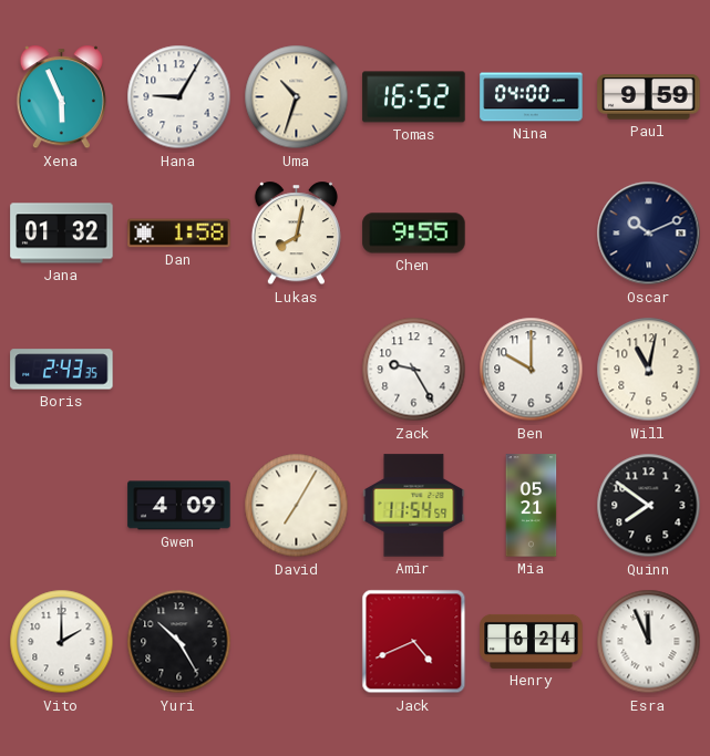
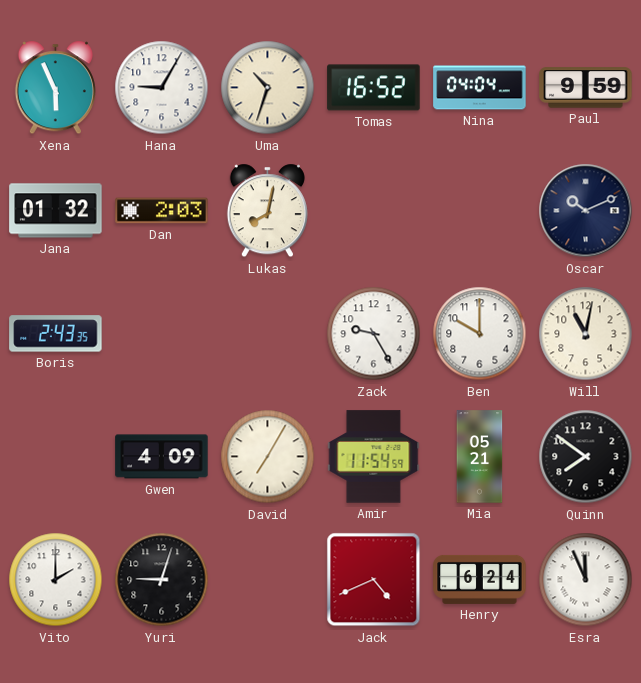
Nina: 04:00 -> 04:04 (480, 88)
Dan: 1:58 -> 2:03 (162, 211)
Chen: 9:55 -> none (414, 234)
Yuri: 10:25 -> 9:03 (162, 580)
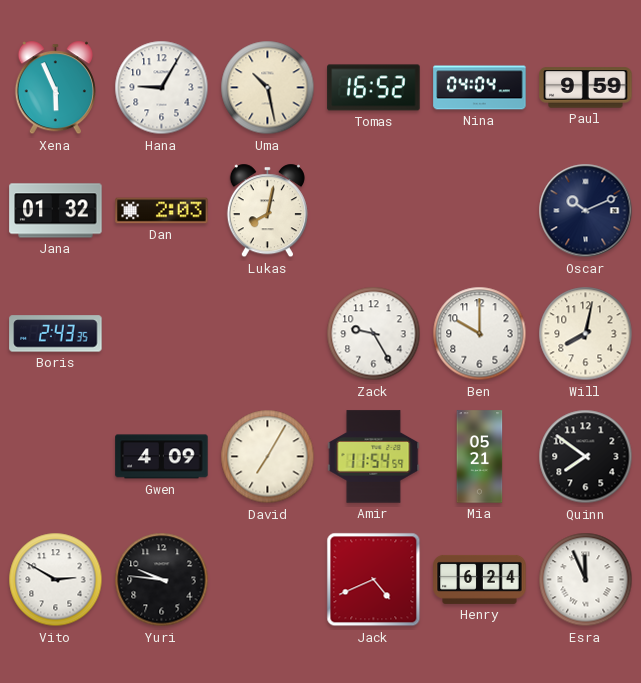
Uma: 10:33 -> 10:28 (268, 88)
Will: 11:02 -> 8:02 (586, 334)
Vito: 2:00 -> 2:50 (56, 580)
Yuri: 9:03 -> 9:46 (162, 580)
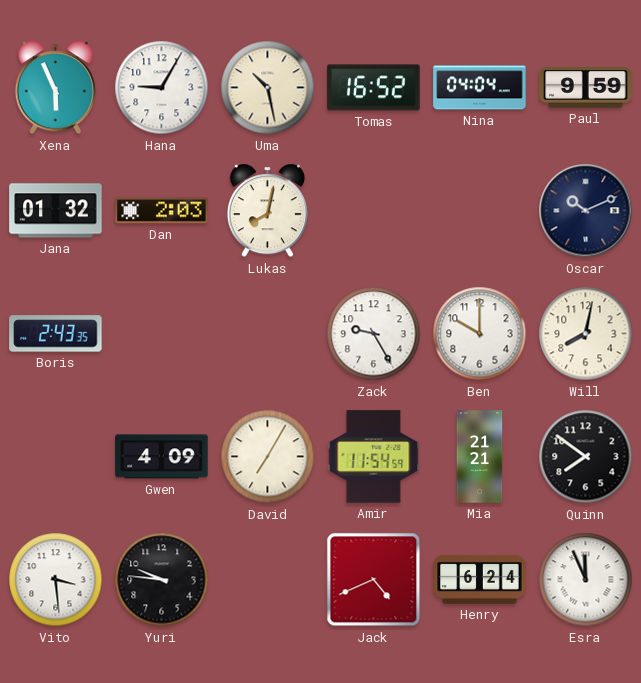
Mia: 05:21 -> 21:21 (480, 457)
Vito: 2:50 -> 3:29 (56, 580)
